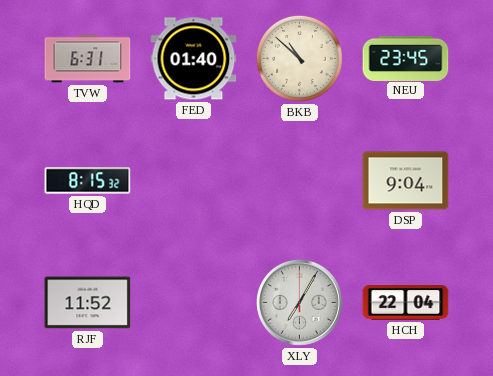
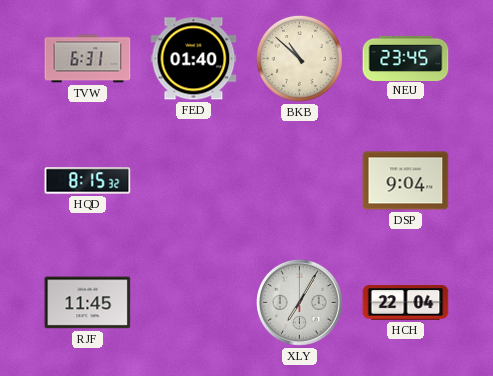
RJF: 11:52 -> 11:45 (88, 303)
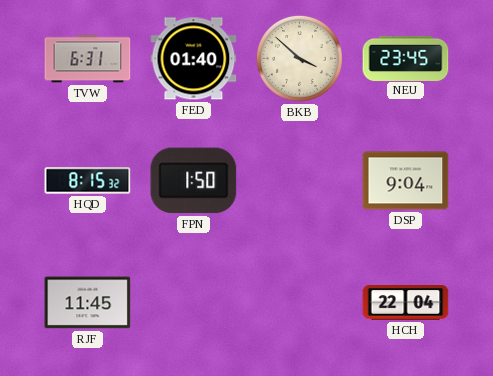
BKB: 10:52 -> 3:52 (299, 58)
FPN: none -> 1:50 (194, 181)
XLY: 7:05 -> none (299, 302)
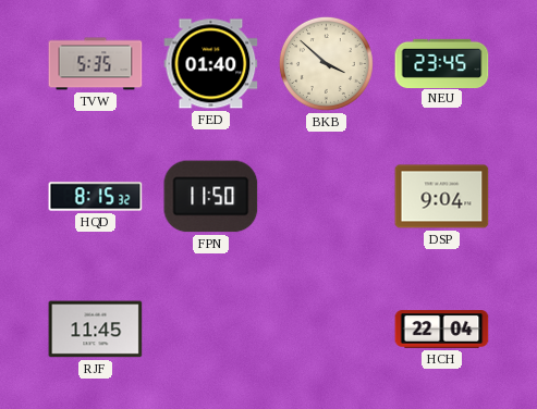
TVW: 6:31 -> 5:35 (96, 64)
FPN: 1:50 -> 11:50 (211, 197)
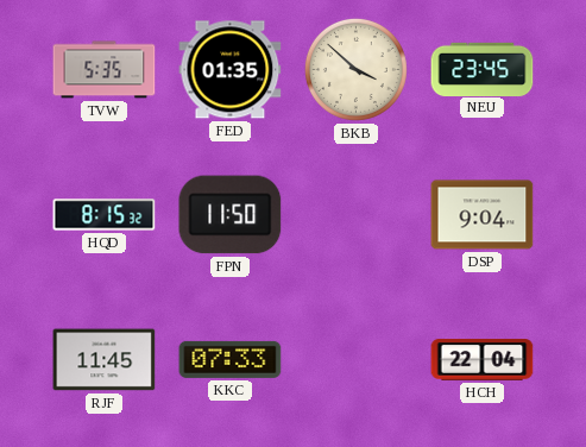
FED: 01:40 -> 01:35 (231, 70)
KKC: none -> 07:33 (231, 359)
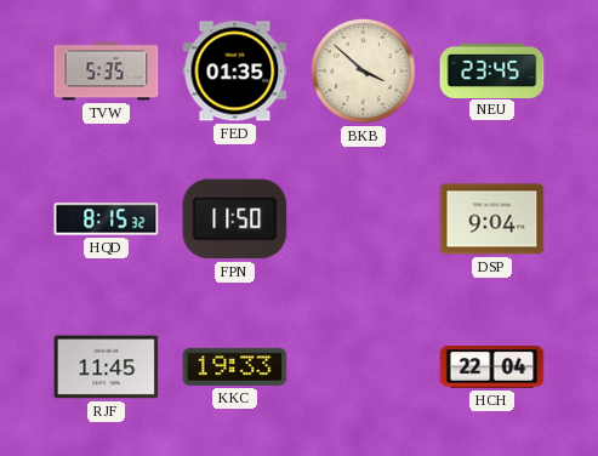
KKC: 07:33 -> 19:33 (235, 366)
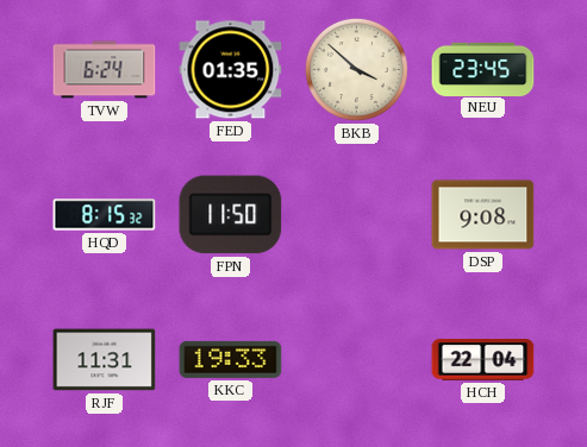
TVW: 5:35 -> 6:24 (105, 70)
DSP: 9:04 -> 9:08 (483, 215)
RJF: 11:45 -> 11:31 (105, 360)
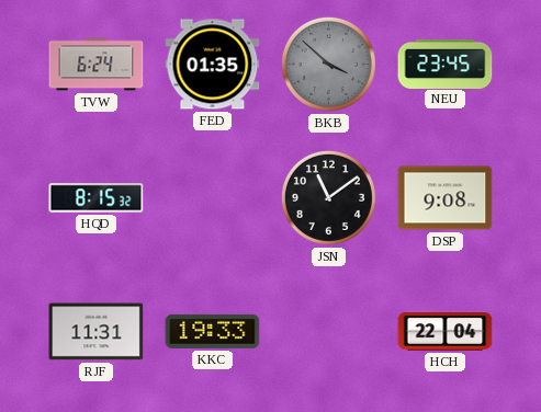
BKB dial: cream -> grey (328, 64)
FPN: 11:50 -> none (231, 215)
JSN: none -> 11:09 (328, 197)
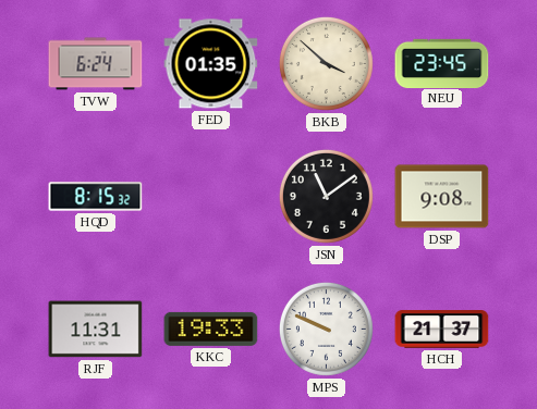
BKB dial: grey -> cream (326, 63)
MPS: none -> 9:49 (326, 329)
HCH: 22:04 -> 21:37 (442, 330)
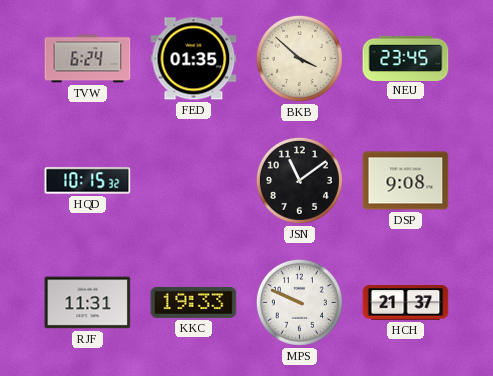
HQD: 8:15 -> 10:15 (88, 181)
